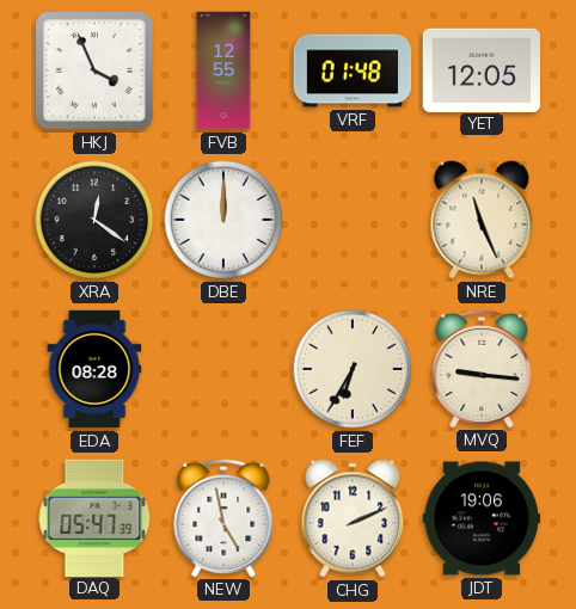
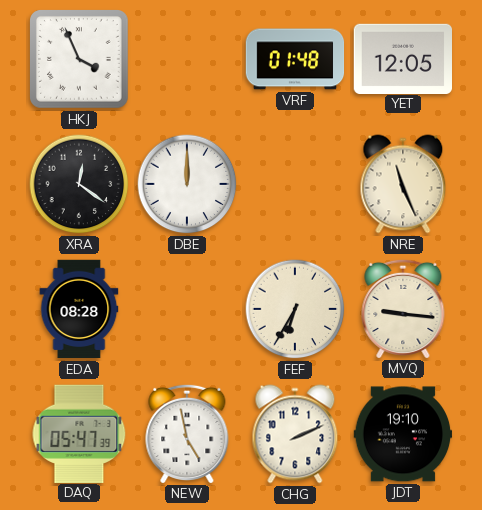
FVB: 12:55 -> none (223, 70)
JDT: 19:06 -> 19:10 (403, 434)
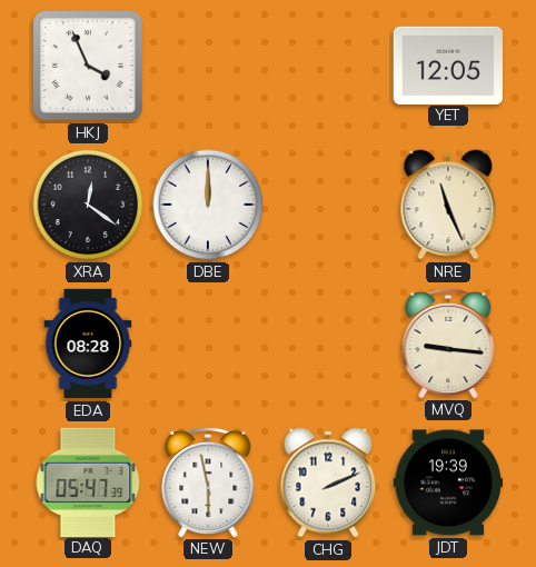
VRF: 01:48 -> none (295, 59)
FEF: 6:35 -> none (295, 309)
NEW: 4:58 -> 5:58 (208, 481)
JDT: 19:10 -> 19:39 (448, 483)
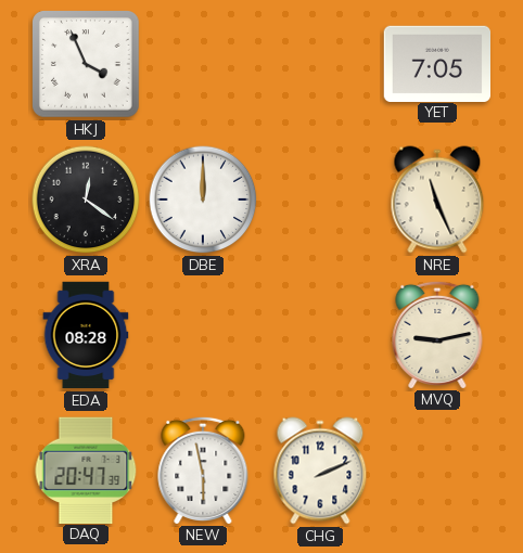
YET: 12:05 -> 7:05 (437, 63)
MVQ: 9:16 -> 9:13 (437, 334)
DAQ: 05:47 -> 20:47 (86, 470)
JDT: 19:39 -> none (448, 483)
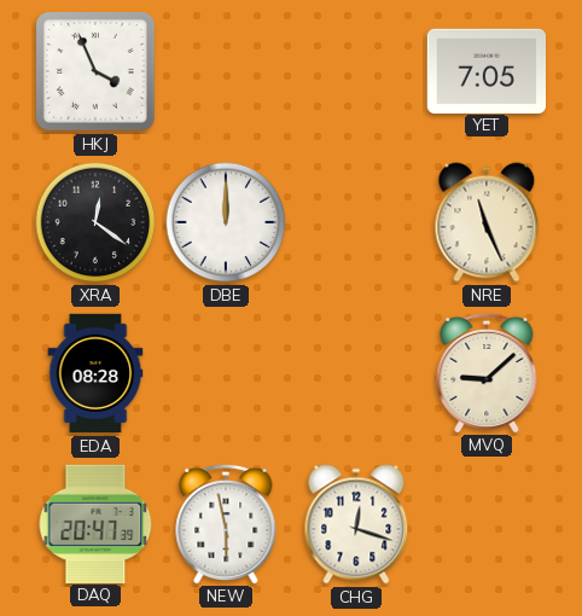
MVQ: 9:13 -> 9:08 (487, 372)
CHG: 2:11 -> 12:18 (356, 524)
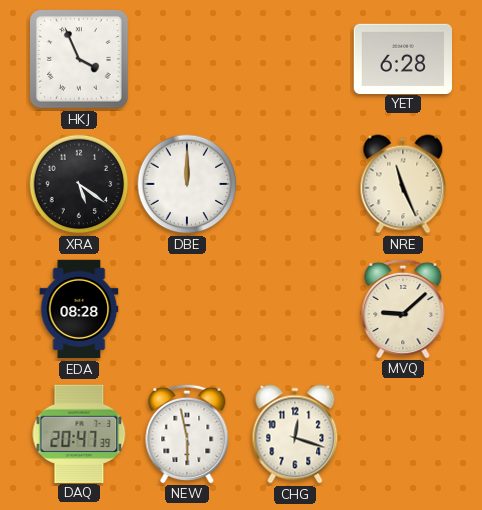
YET: 7:05 -> 6:28 (403, 58)
XRA: 12:21 -> 5:21 (79, 184)
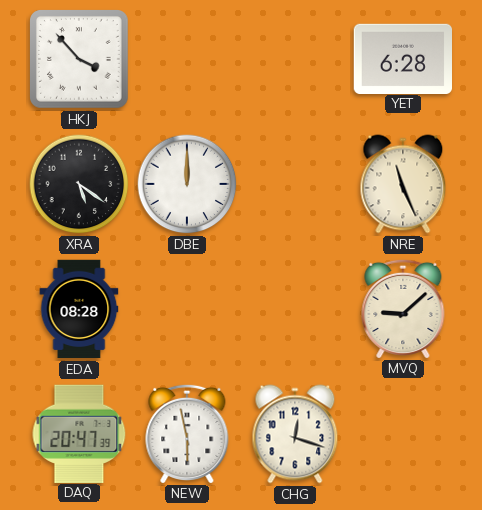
HKJ: 3:56 -> 3:53 (80, 60)
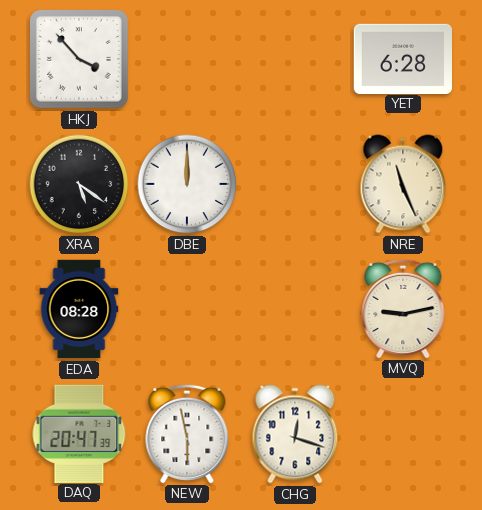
MVQ: 9:08 -> 9:13 (403, 308)
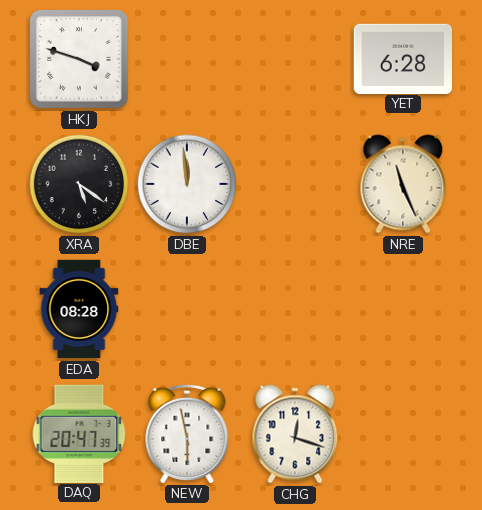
HKJ: 3:53 -> 3:48 (80, 60)
DBE: 12:00 -> 11:59 (187, 184)
MVQ: 9:13 -> none (403, 308)
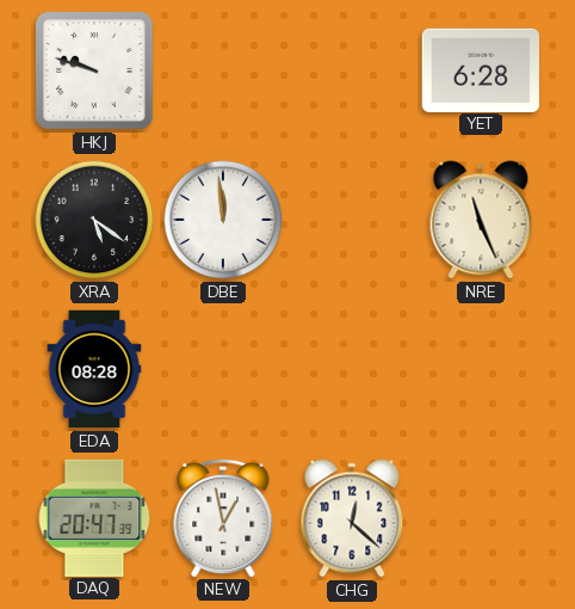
HKJ: 3:48 -> 9:48 (95, 72)
NEW: 5:58 -> 12:58 (223, 517)
CHG: 12:18 -> 12:22 (352, 518)
